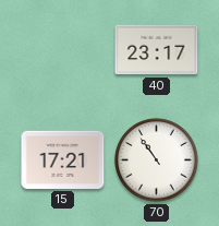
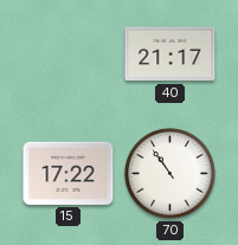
40: 23:17 -> 21:17 (171, 54)
15: 17:21 -> 17:22 (69, 173)
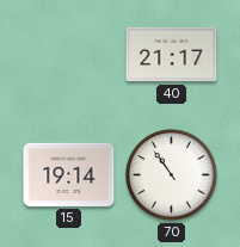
15: 17:22 -> 19:14 (69, 174)
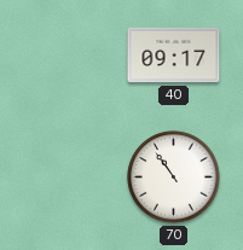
40: 21:17 -> 09:17 (174, 56)
15: 19:14 -> none (69, 174)
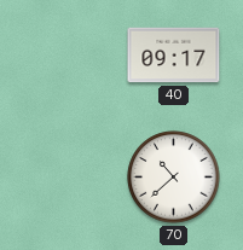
70: 10:54 -> 10:38 (174, 178)
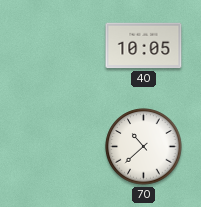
40: 09:17 -> 10:05 (144, 46)
